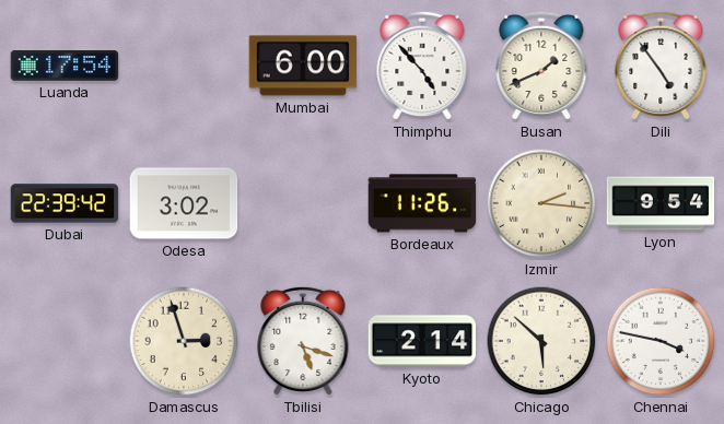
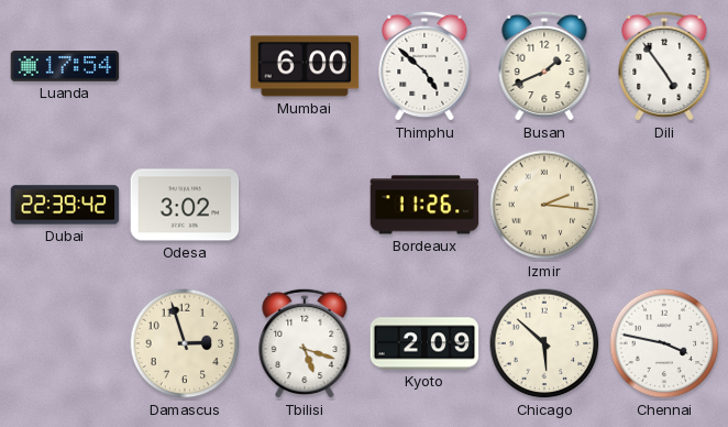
Thimphu: 4:53 -> 4:52 (424, 66)
Lyon: 9:54 -> none (661, 203)
Kyoto: 2:14 -> 2:09 (424, 343)
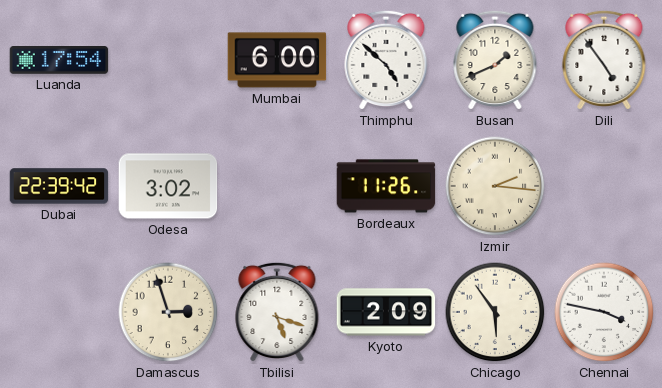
Chicago: 5:52 -> 5:54 (495, 312)
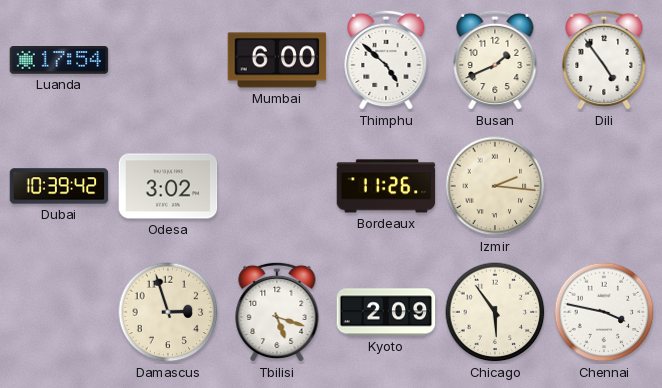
Dubai: 22:39 -> 10:39 (59, 186)
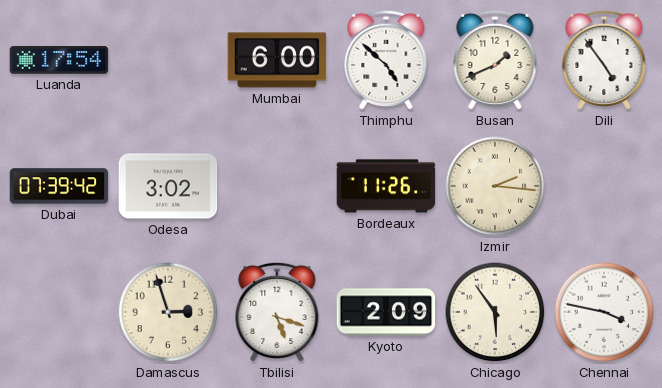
Dubai: 10:39 -> 07:39 (59, 186)
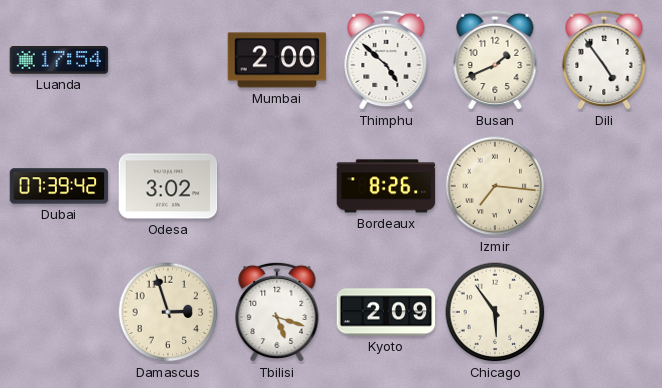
Mumbai: 6:00 -> 2:00 (277, 60)
Bordeaux: 11:26 -> 8:26 (386, 186)
Izmir: 2:16 -> 7:16 (495, 186)
Chennai: 3:47 -> none (604, 312)
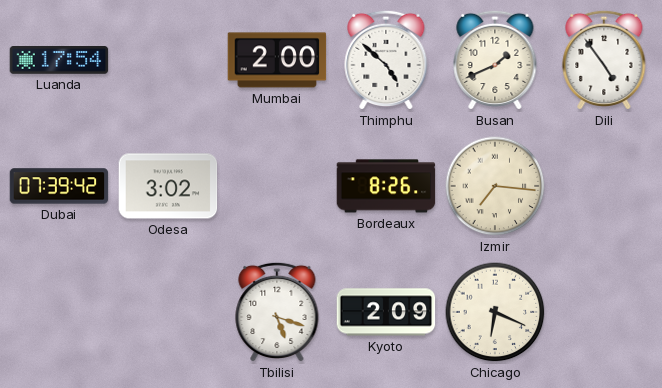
Damascus: 2:57 -> none (168, 312)
Chicago: 5:54 -> 6:19 (495, 312)
